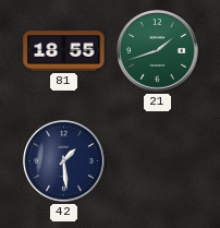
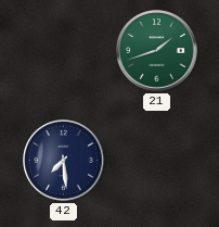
81: 18:55 -> none (64, 51)
42: 1:29 -> 7:29 (64, 161)
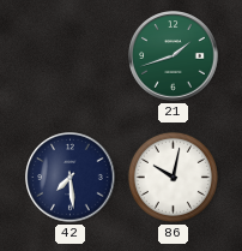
86: none -> 10:02 (173, 177)
